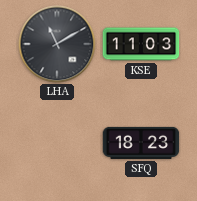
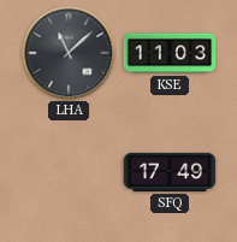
LHA: 11:10 -> 11:08 (69, 53)
SFQ: 18:23 -> 17:49 (170, 172)
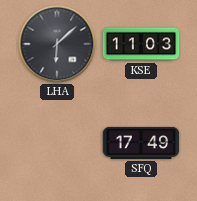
LHA: 11:08 -> 6:08 (57, 44)
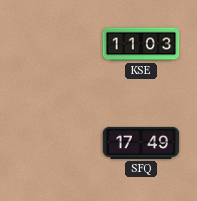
LHA: 6:08 -> none (57, 44)
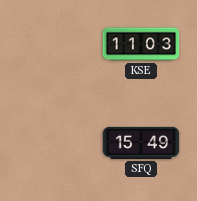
SFQ: 17:49 -> 15:49 (141, 143)
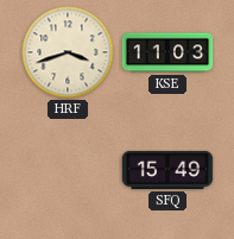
HRF: none -> 3:42 (68, 52)
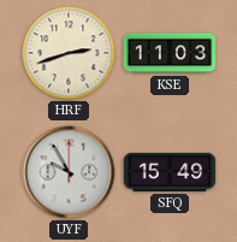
HRF: 3:42 -> 2:42 (69, 53)
UYF: none -> 9:55 (69, 172)
